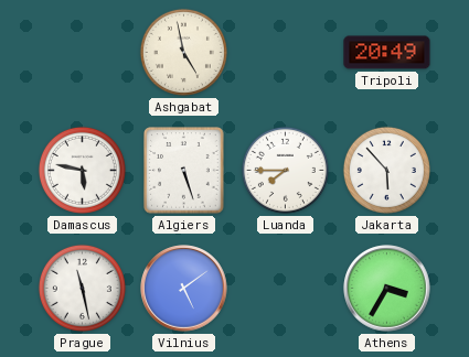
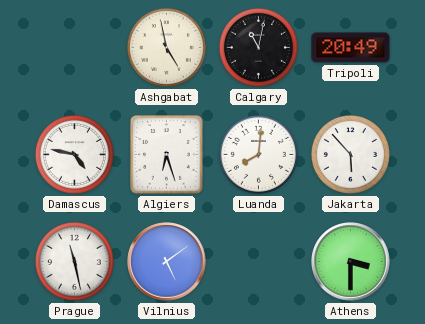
Calgary: none -> 11:02 (258, 47)
Damascus: 5:47 -> 4:47 (74, 154)
Algiers: 5:27 -> 6:27 (167, 155)
Luanda: 7:45 -> 8:01 (258, 154)
Athens: 3:35 -> 3:30 (351, 262)
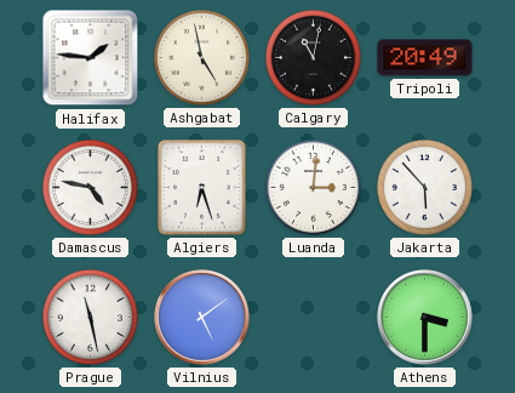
Halifax: none -> 1:46 (91, 58)
Luanda: 8:01 -> 3:01 (313, 187)
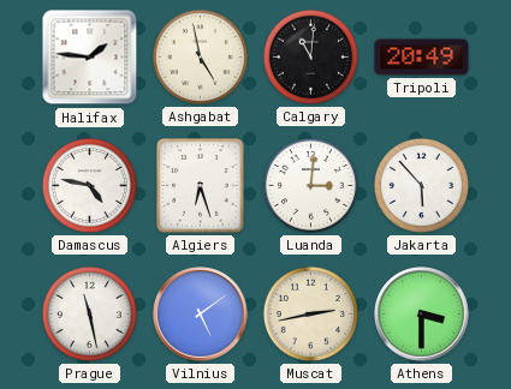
Calgary: 11:02 -> 11:01 (310, 56)
Muscat: none -> 2:43 (310, 313)
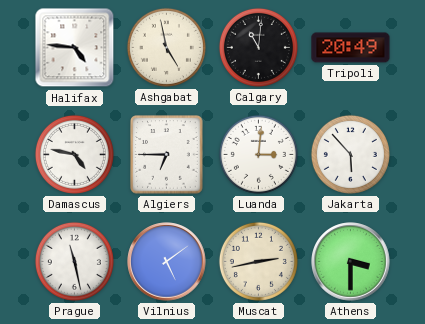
Halifax: 1:46 -> 4:46 (75, 48)
Algiers: 6:27 -> 6:45 (167, 155)
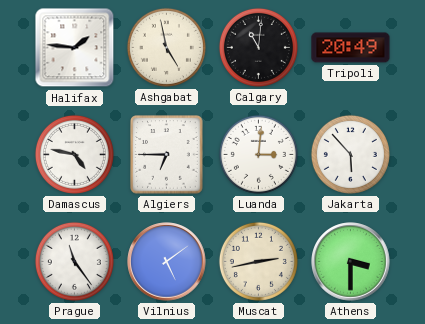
Halifax: 4:46 -> 1:46 (75, 48)
Prague: 11:28 -> 11:24 (74, 261)
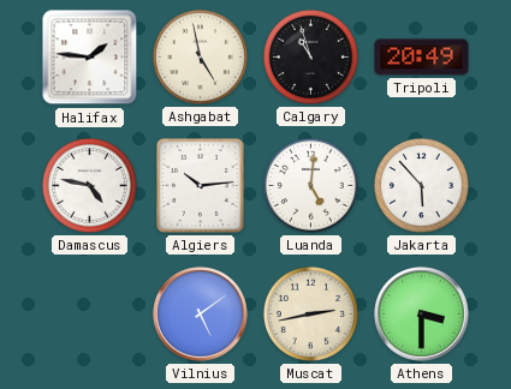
Calgary: 11:01 -> 10:57 (310, 56)
Algiers: 6:45 -> 10:14 (201, 186)
Luanda: 3:01 -> 5:01 (310, 185)
Prague: 11:24 -> none (74, 261)
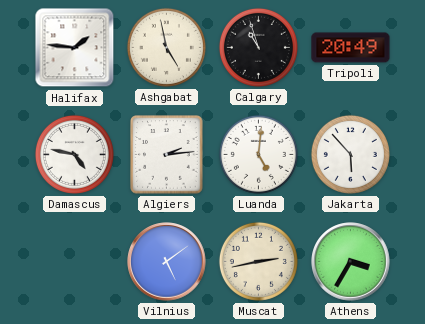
Algiers: 10:14 -> 2:14 (167, 155)
Athens: 3:30 -> 3:35 (351, 262)
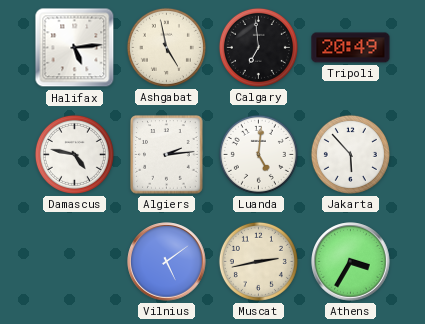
Halifax: 1:46 -> 5:14 (75, 48)
Calgary: 10:57 -> 6:59 (258, 47)
